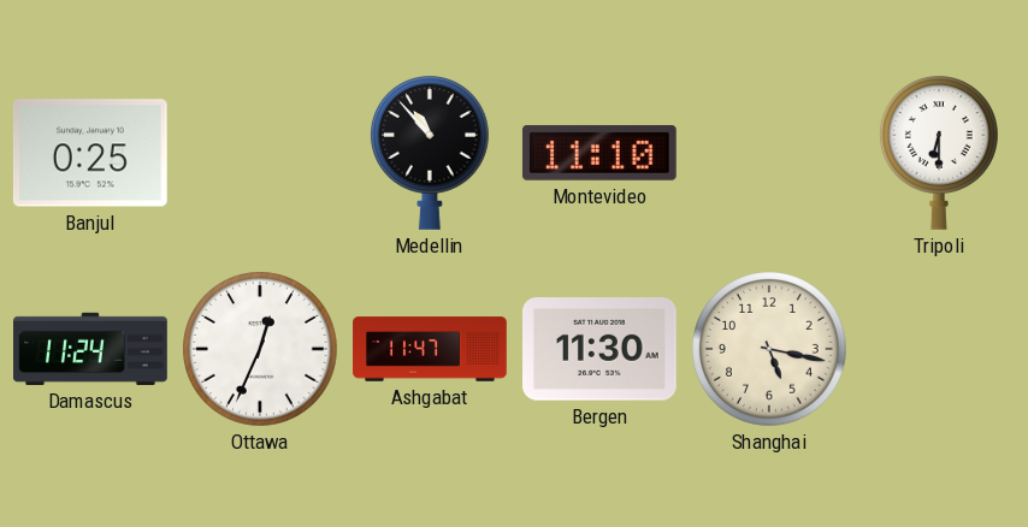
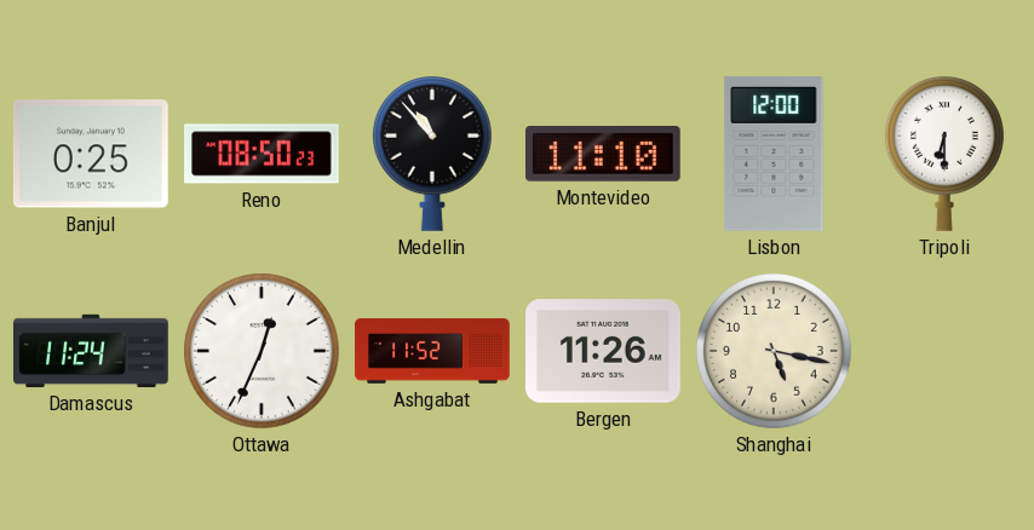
Reno: none -> 08:50 (263, 154)
Lisbon: none -> 12:00 (774, 154)
Ashgabat: 11:47 -> 11:52 (432, 351)
Bergen: 11:30 -> 11:26 (604, 351)
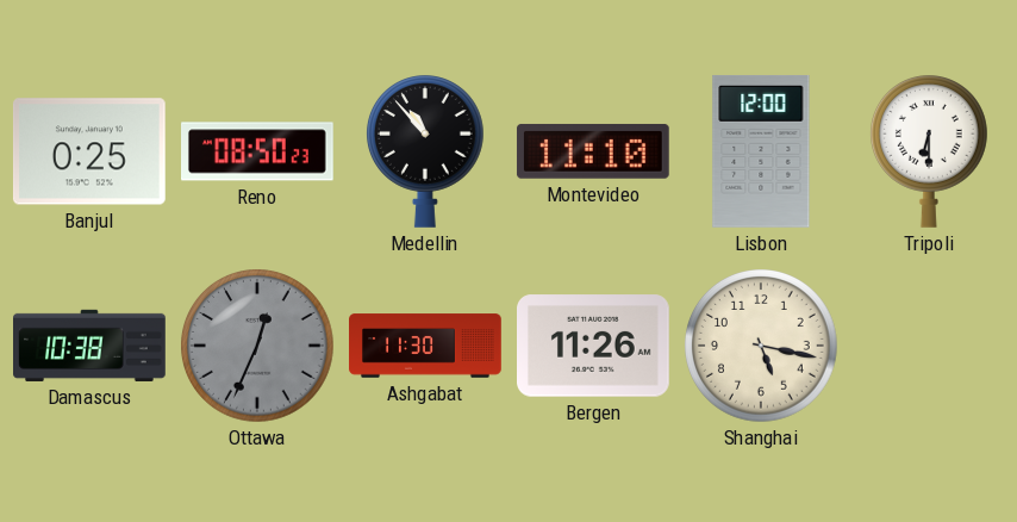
Damascus: 11:24 -> 10:38 (91, 346)
Ottawa dial: white -> grey (258, 347)
Ashgabat: 11:52 -> 11:30 (425, 346)
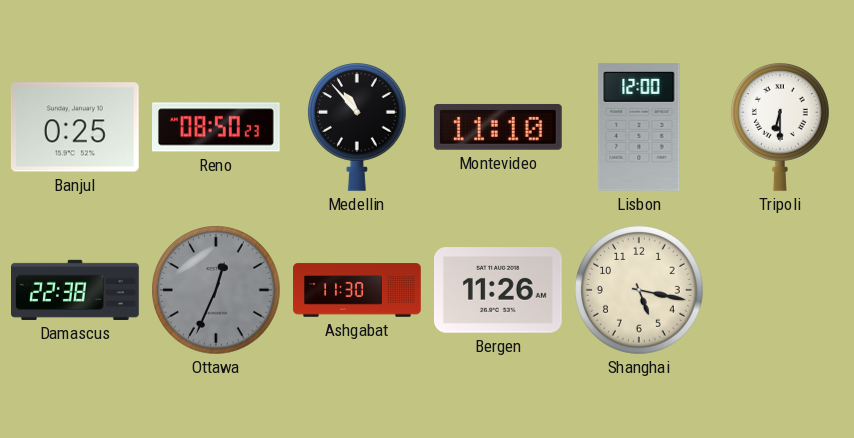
Damascus: 10:38 -> 22:38 (76, 290)
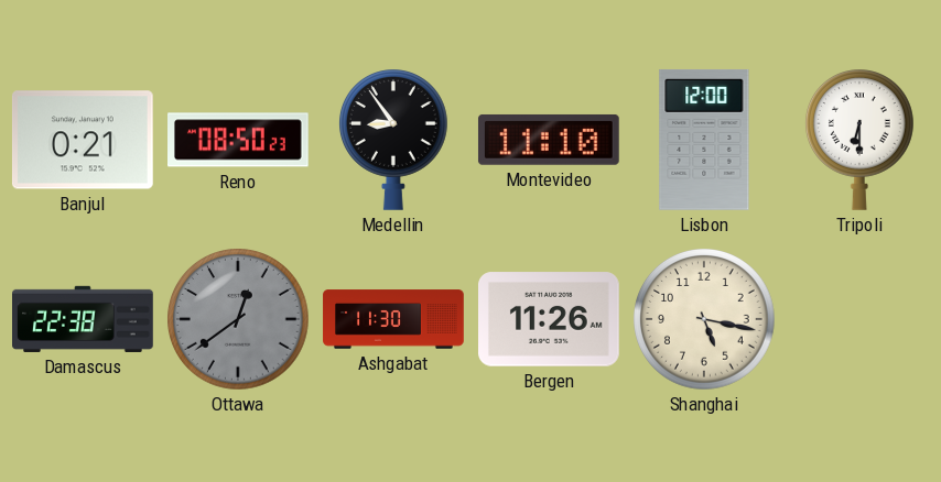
Banjul: 0:25 -> 0:21 (83, 140)
Medellin: 10:53 -> 8:54 (393, 140)
Ottawa: 12:34 -> 12:39 (239, 320)
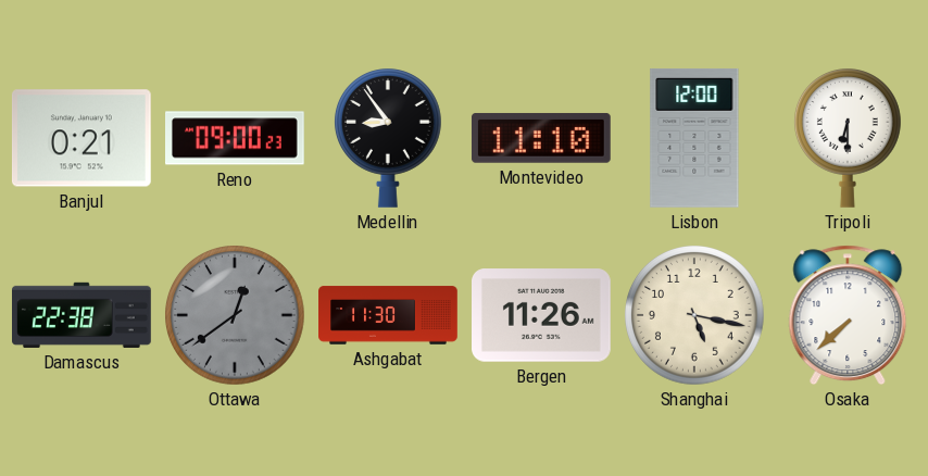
Reno: 08:50 -> 09:00 (236, 138)
Osaka: none -> 7:38 (848, 315)
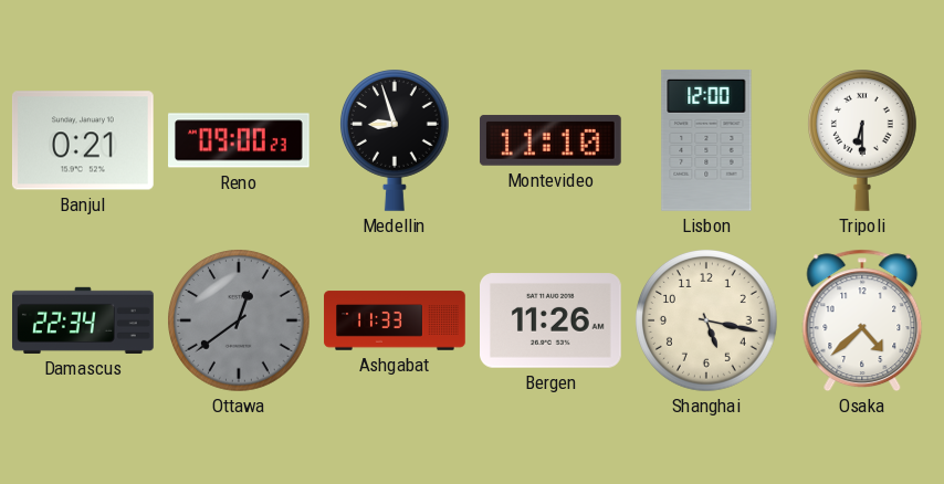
Medellin: 8:54 -> 8:57 (395, 140)
Damascus: 22:38 -> 22:34 (84, 320)
Ashgabat: 11:30 -> 11:33 (395, 320)
Osaka: 7:38 -> 4:38 (862, 320)
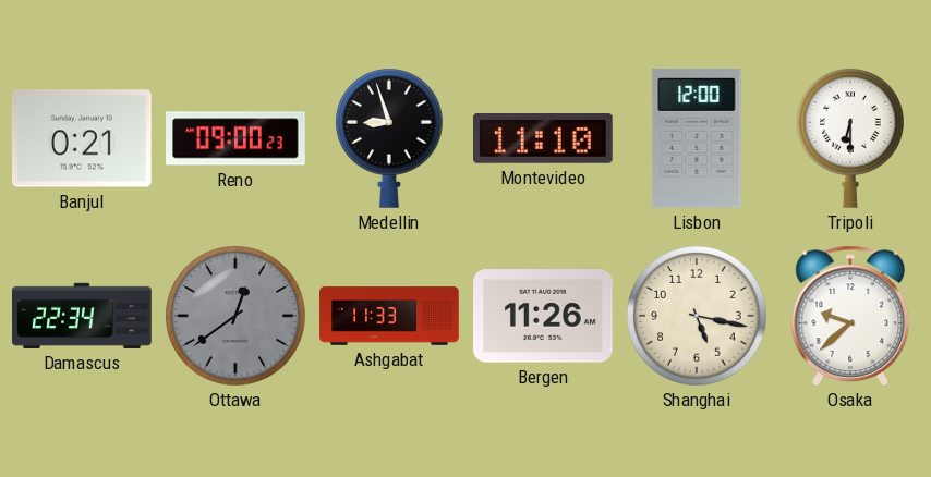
Osaka: 4:38 -> 9:38 (850, 316)
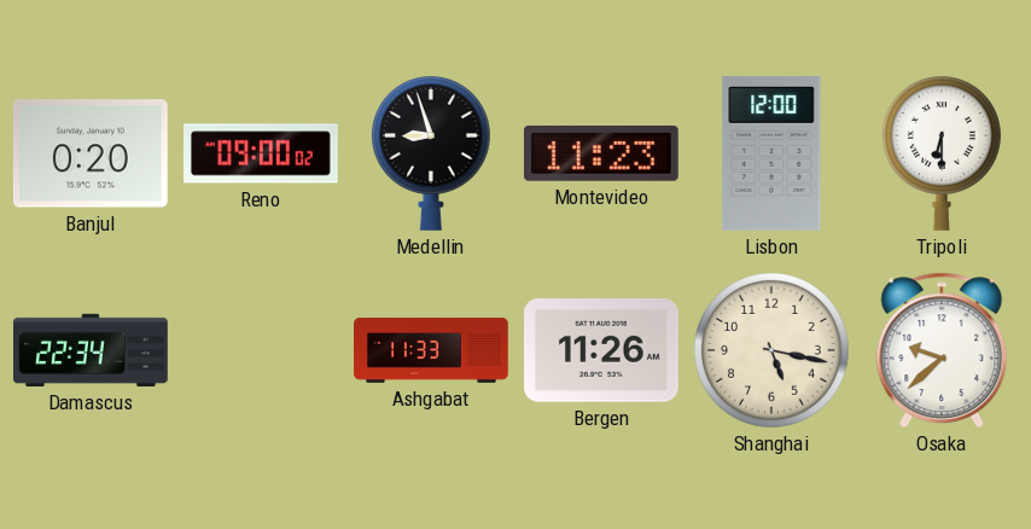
Banjul: 0:21 -> 0:20 (91, 153)
Reno: 09:00:23 -> 09:00:02 (262, 153)
Montevideo: 11:10 -> 11:23 (601, 153)
Ottawa: 12:39 -> none (237, 317)
